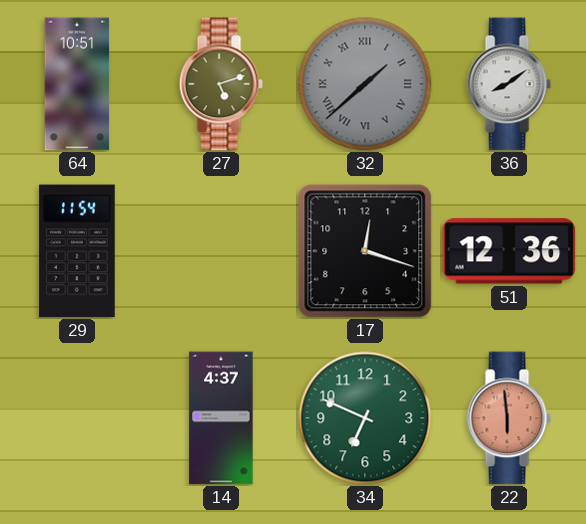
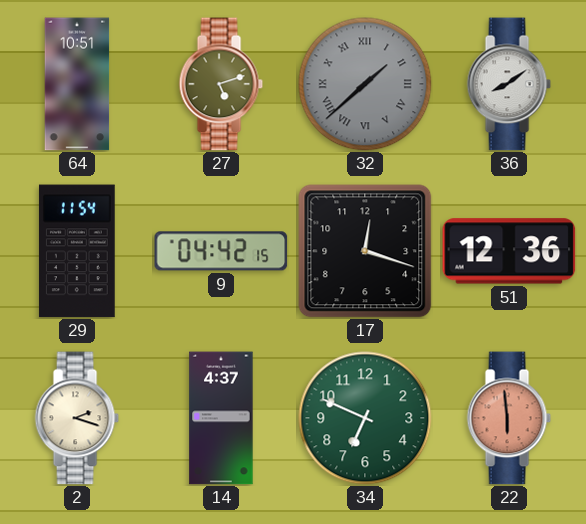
9: none -> 04:42 (221, 251)
2: none -> 2:18 (77, 418)
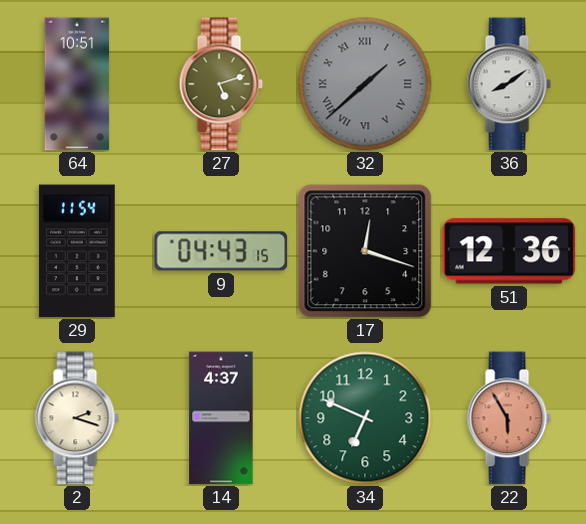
9: 04:42 -> 04:43 (221, 251)
22: 5:59 -> 5:55 (509, 418)
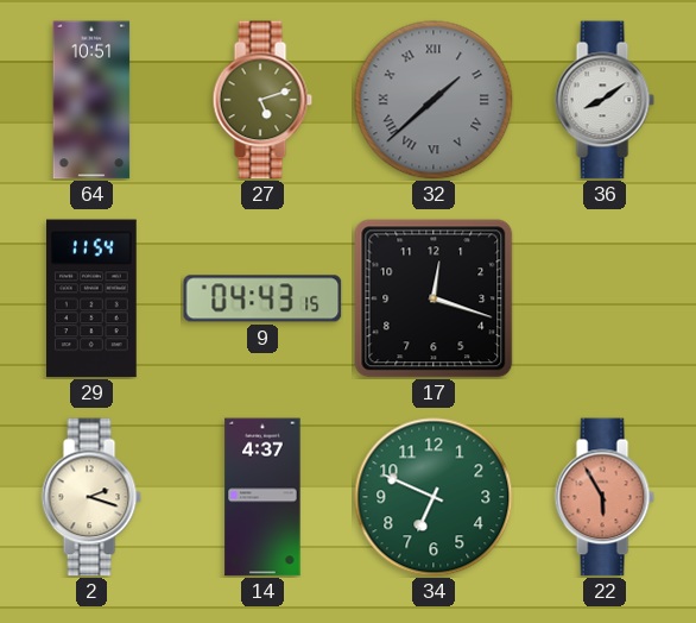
51: 12:36 -> none (509, 251)
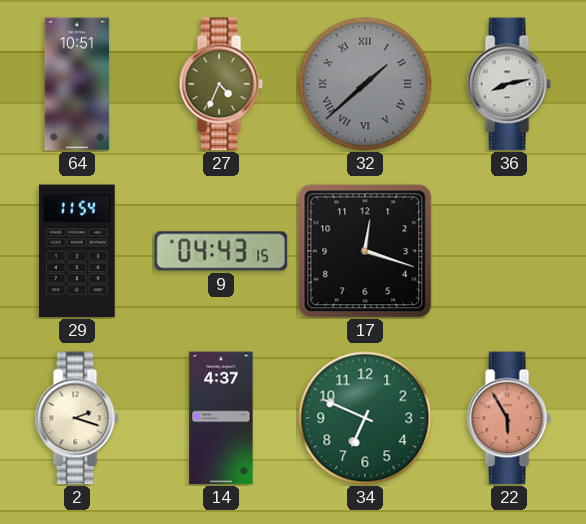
27: 5:12 -> 4:34 (221, 84)
36: 8:09 -> 8:13 (509, 84)
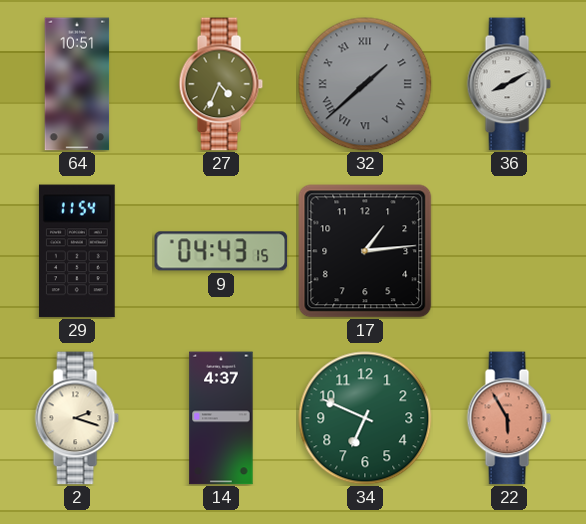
36: 8:13 -> 8:10 (509, 84)
17: 12:18 -> 1:14 (365, 251)
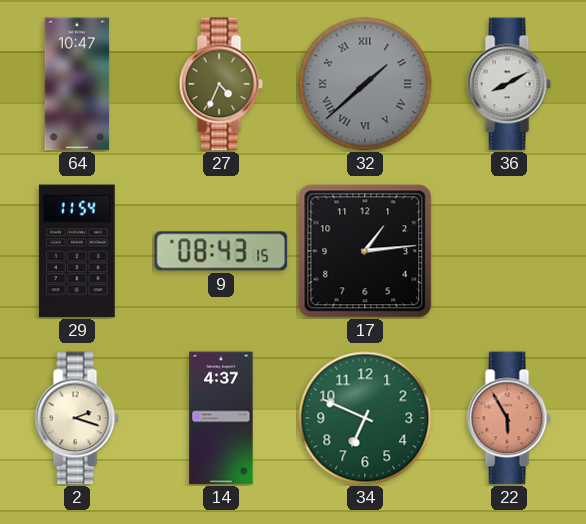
64: 10:51 -> 10:47 (77, 84)
9: 04:43 -> 08:43 (221, 251)
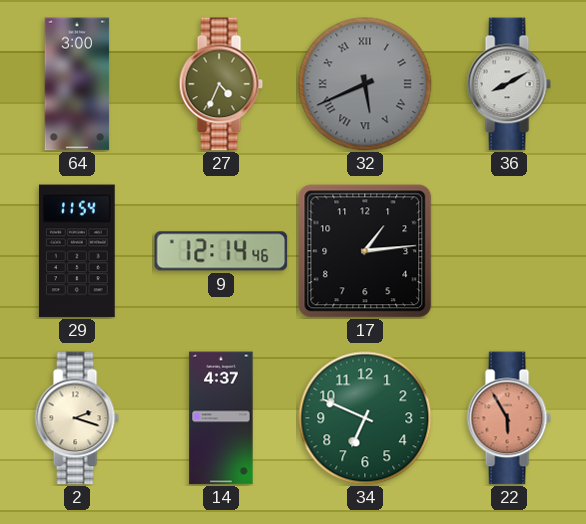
64: 10:47 -> 3:00 (77, 84)
32: 1:38 -> 5:41 (365, 84)
9: 08:43 -> 12:14 (221, 251)
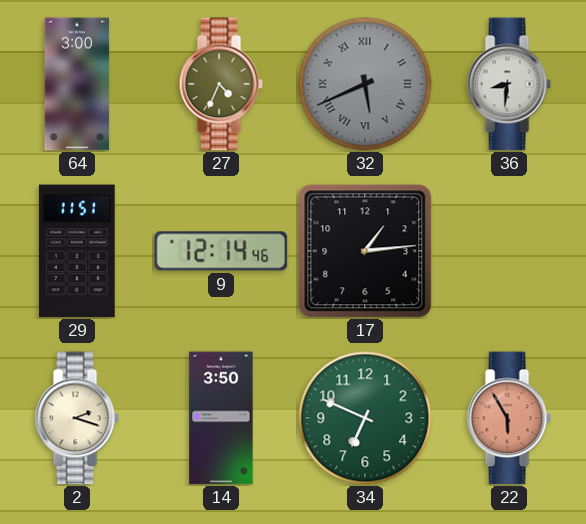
36: 8:10 -> 8:31 (509, 84)
29: 11:54 -> 11:51 (77, 251)
14: 4:37 -> 3:50 (221, 418)
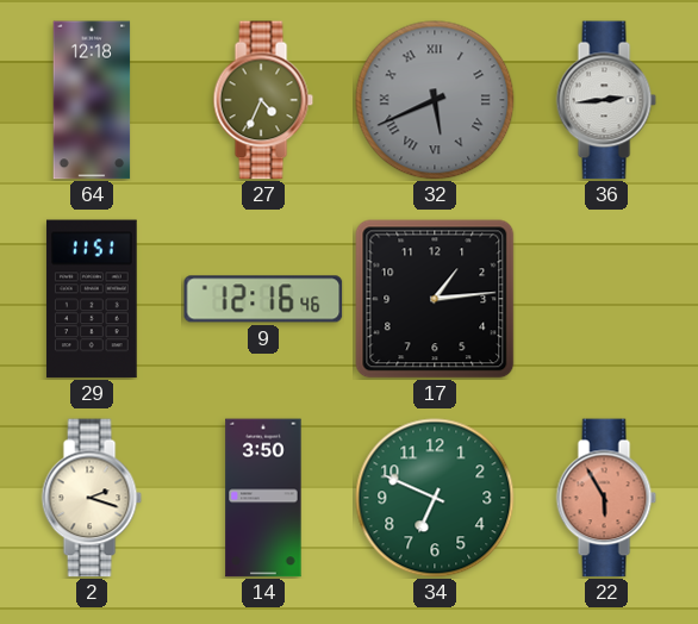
64: 3:00 -> 12:18 (92, 100)
36: 8:31 -> 2:44 (606, 100)
9: 12:14 -> 12:16 (263, 299)
